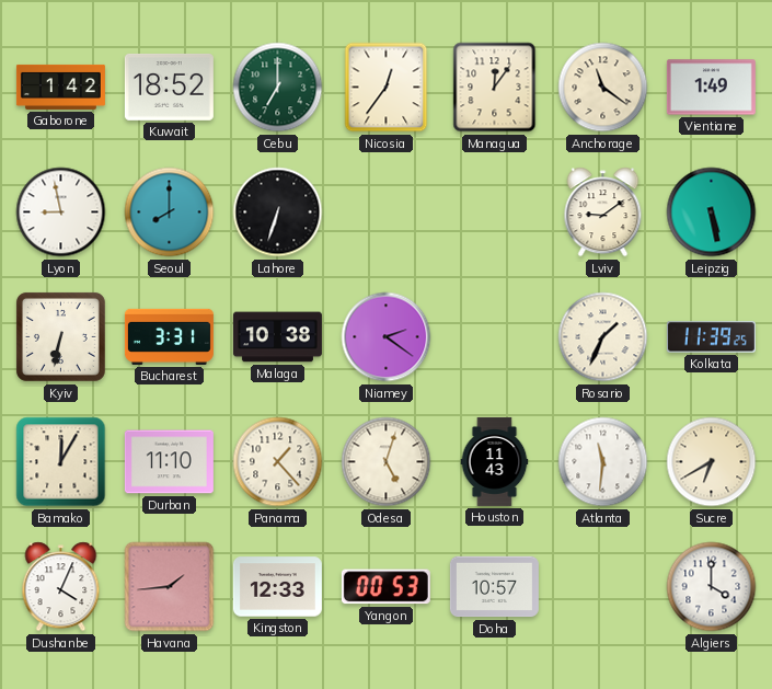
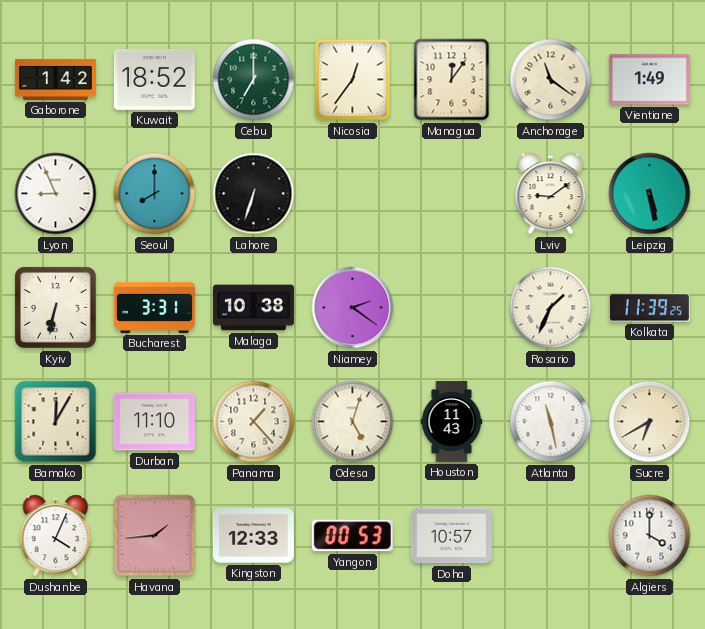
Lyon: 8:58 -> 8:56 (56, 194)
Atlanta: 11:31 -> 11:28 (551, 422)
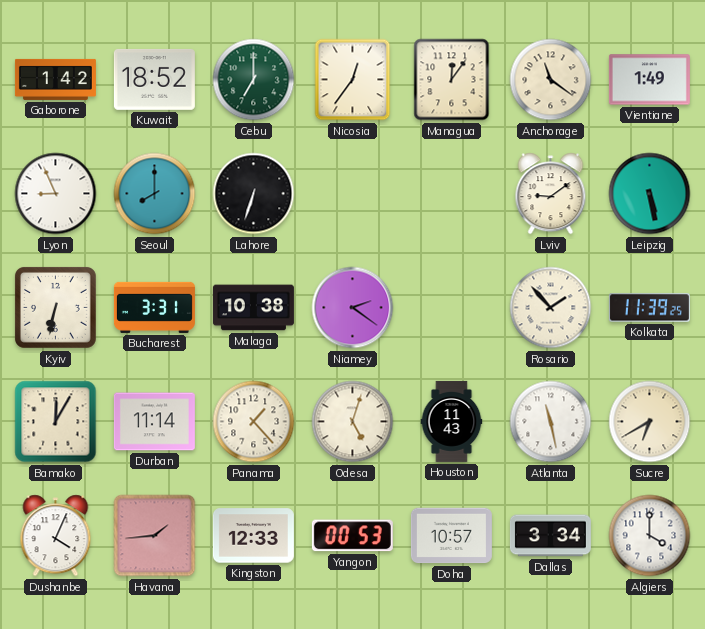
Rosario: 1:34 -> 1:53 (551, 308)
Durban: 11:10 -> 11:14 (154, 422)
Dallas: none -> 3:34 (550, 536)
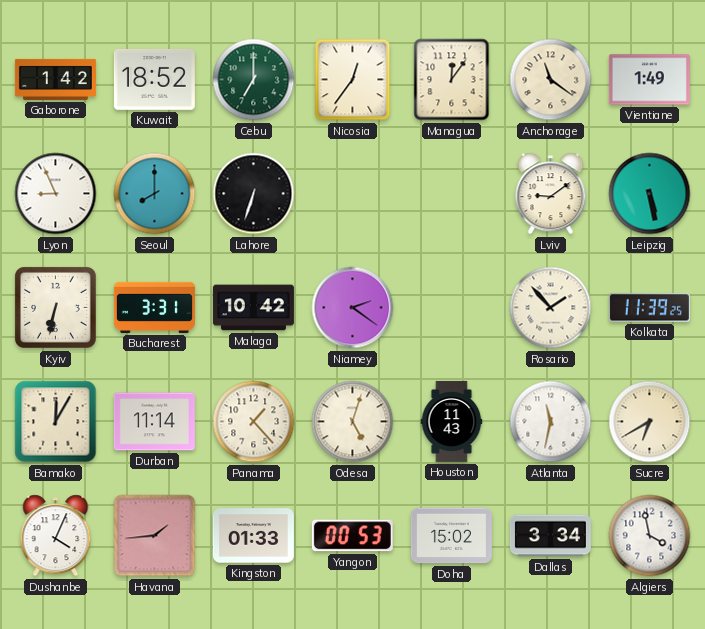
Malaga: 10:38 -> 10:42 (253, 308)
Atlanta: 11:28 -> 11:32 (551, 422)
Kingston: 12:33 -> 01:33 (253, 536)
Doha: 10:57 -> 15:02 (451, 536)
Algiers: 4:00 -> 3:58 (650, 536)
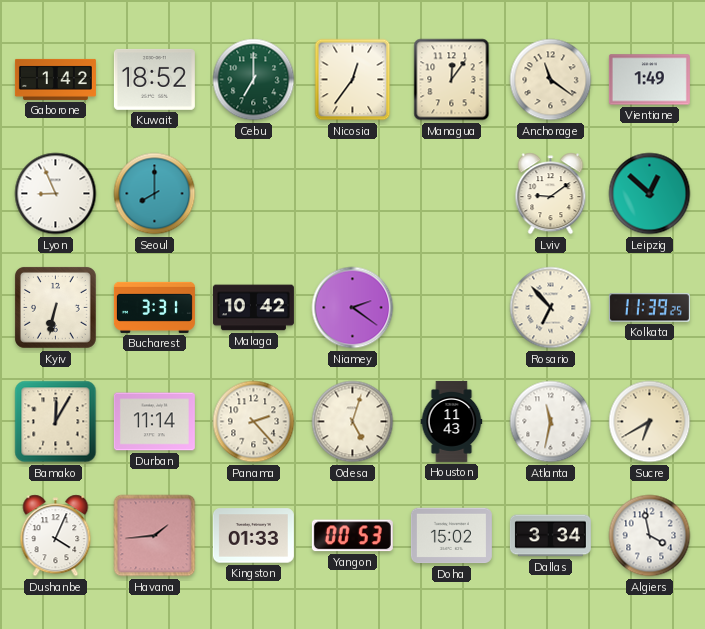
Lahore: 6:33 -> none (254, 194)
Leipzig: 5:28 -> 12:52 (650, 194)
Rosario: 1:53 -> 6:53 (551, 308)
Panama: 1:23 -> 2:23 (254, 422)
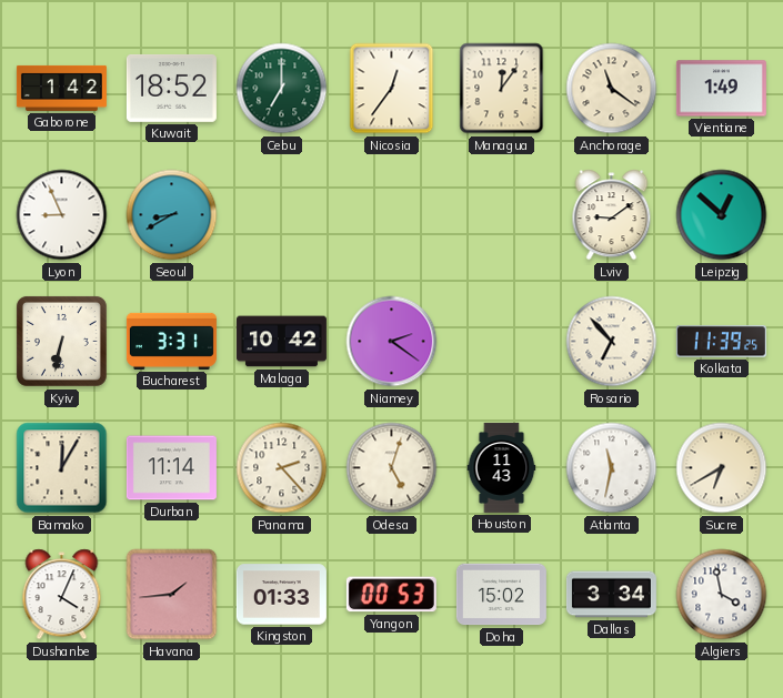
Seoul: 8:00 -> 8:40 (172, 215)
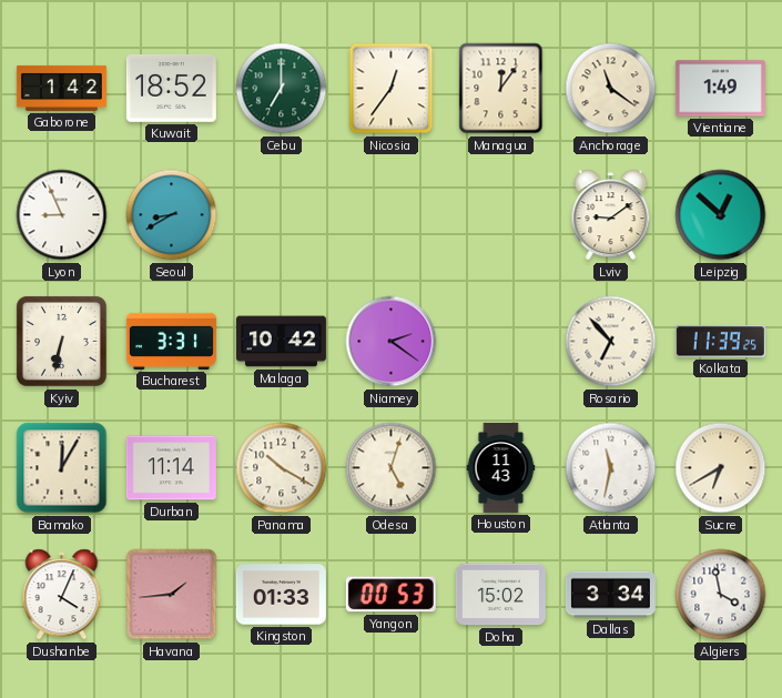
Panama: 2:23 -> 10:20 (282, 468)
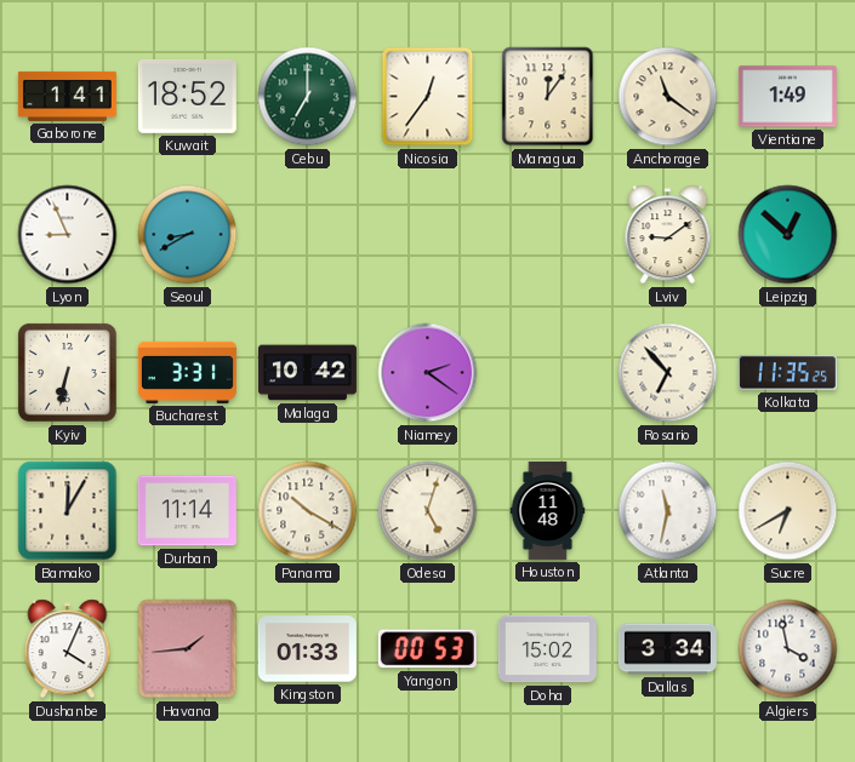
Gaborone: 1:42 -> 1:41 (67, 96)
Kolkata: 11:39 -> 11:35 (787, 373)
Houston: 11:43 -> 11:48 (548, 510)
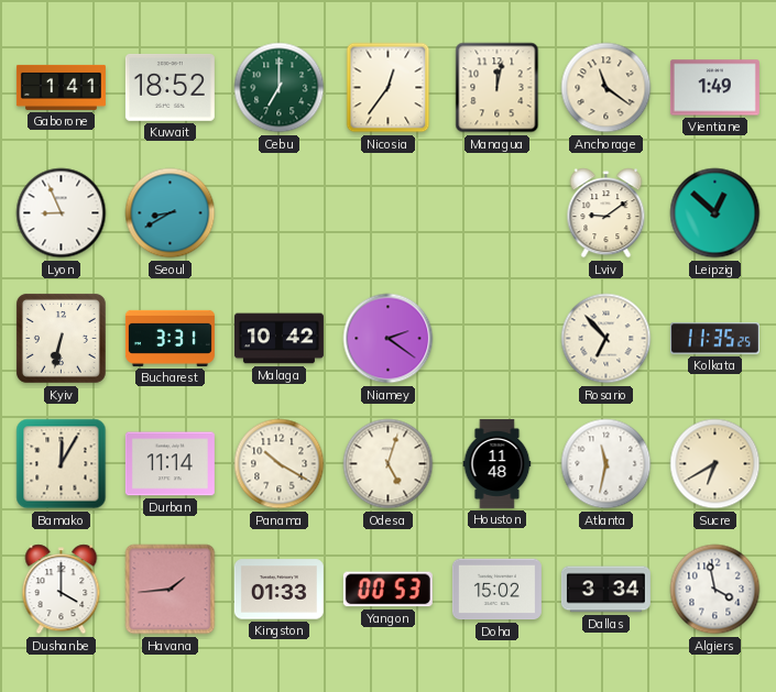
Managua: 12:06 -> 12:02 (498, 88)
Dushanbe: 4:04 -> 4:00 (62, 590)
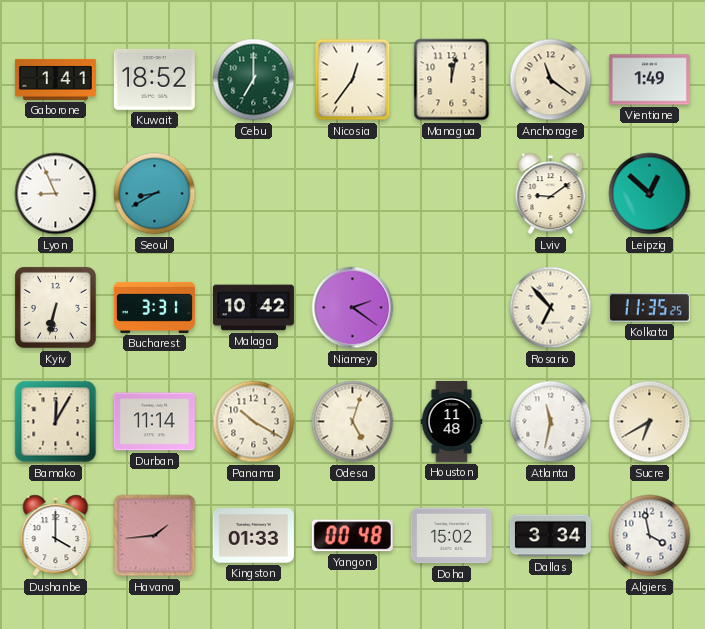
Yangon: 00:53 -> 00:48 (352, 536)
